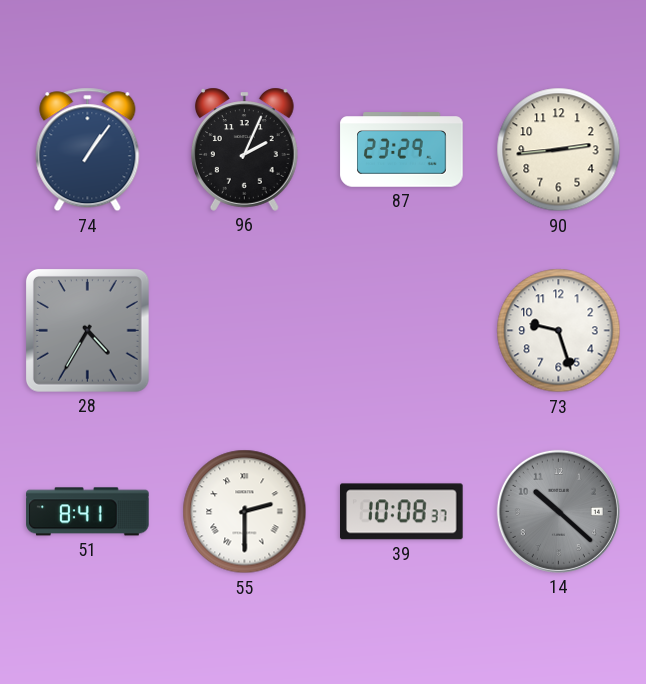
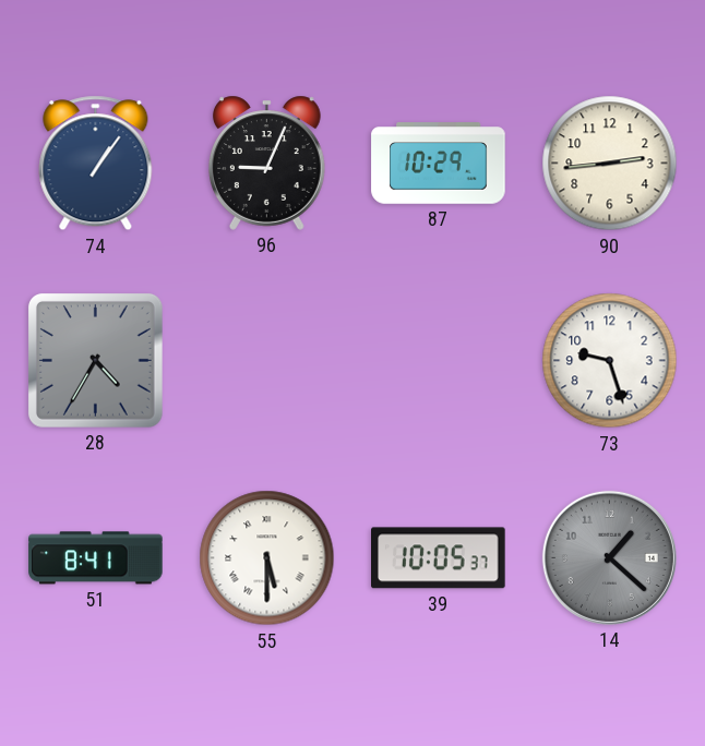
96: 2:04 -> 9:04 (266, 163)
87: 23:29 -> 10:29 (439, 164)
55: 2:30 -> 5:30 (267, 558)
39: 10:08 -> 10:05 (439, 558)
14: 10:22 -> 1:22 (609, 557)
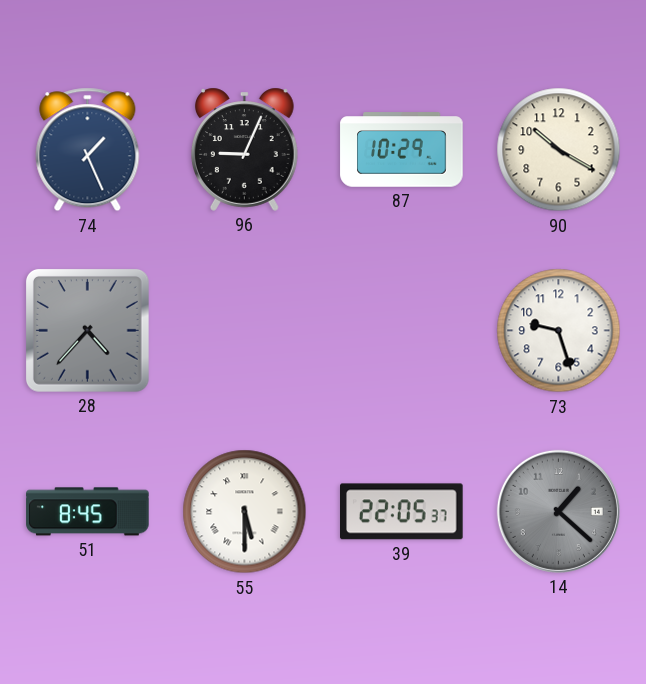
74: 1:06 -> 1:26 (88, 150)
90: 2:44 -> 10:20 (559, 150)
28: 4:35 -> 4:37 (87, 330)
51: 8:41 -> 8:45 (88, 512)
39: 10:05 -> 22:05 (402, 512)
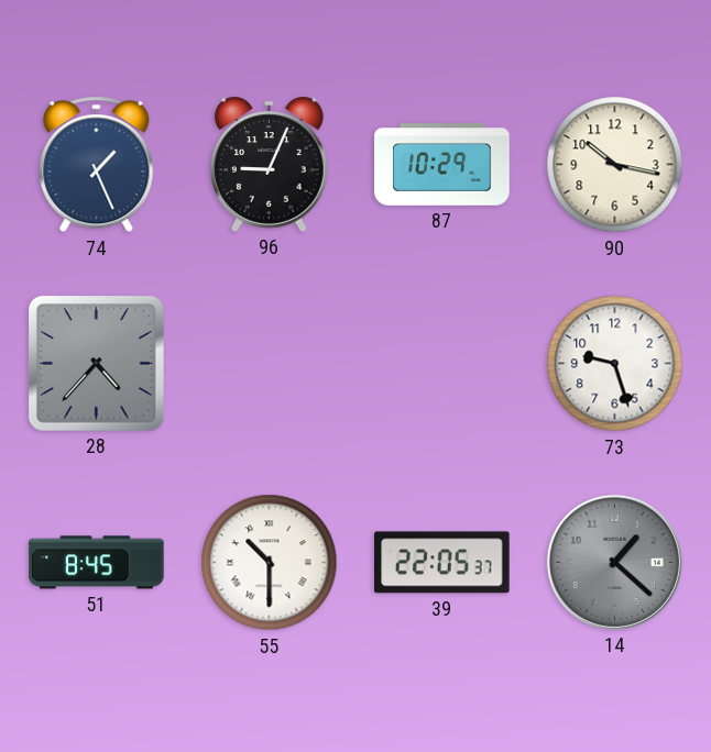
90: 10:20 -> 10:17 (615, 165)
55: 5:30 -> 10:30 (270, 563)
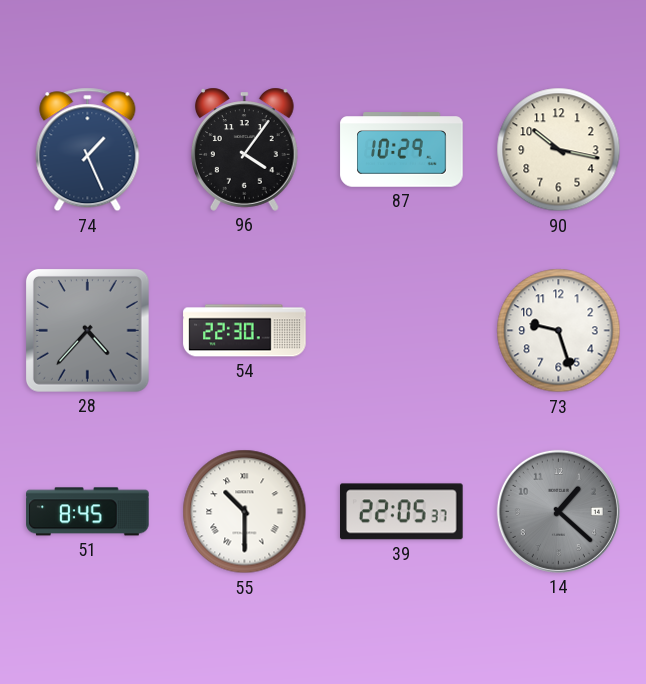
96: 9:04 -> 4:06 (244, 149)
54: none -> 22:30 (245, 331)
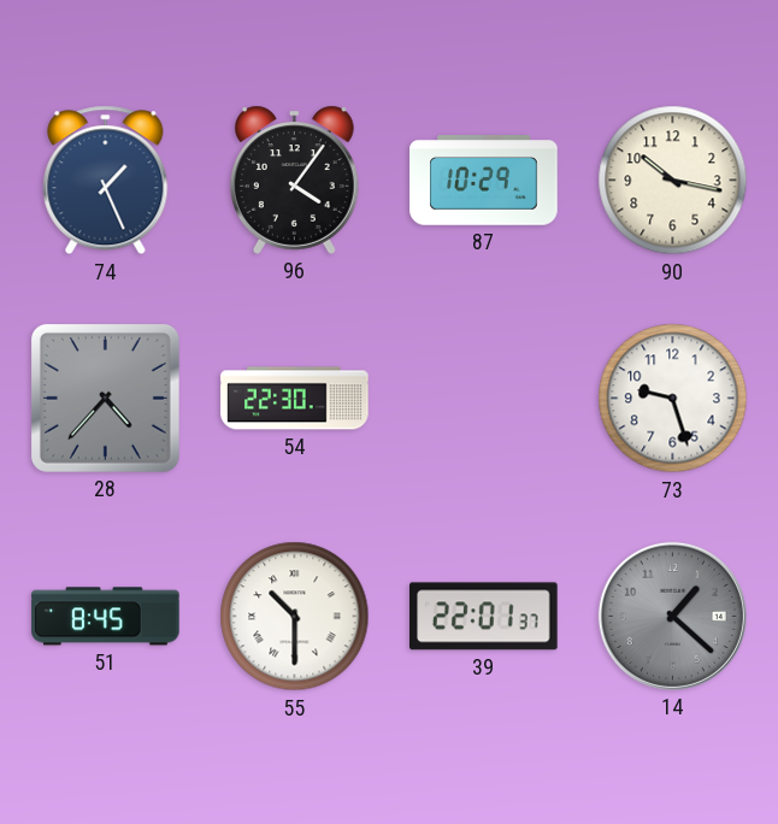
39: 22:05 -> 22:01 (484, 617)
